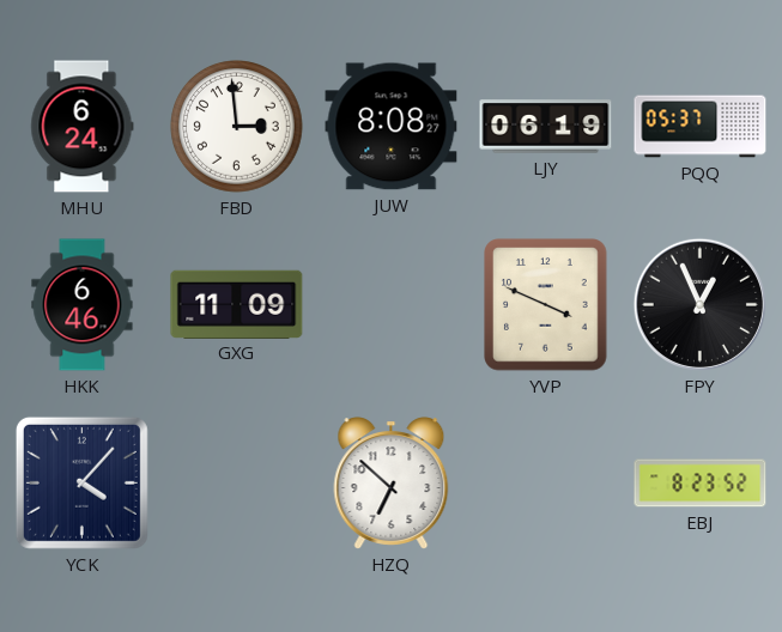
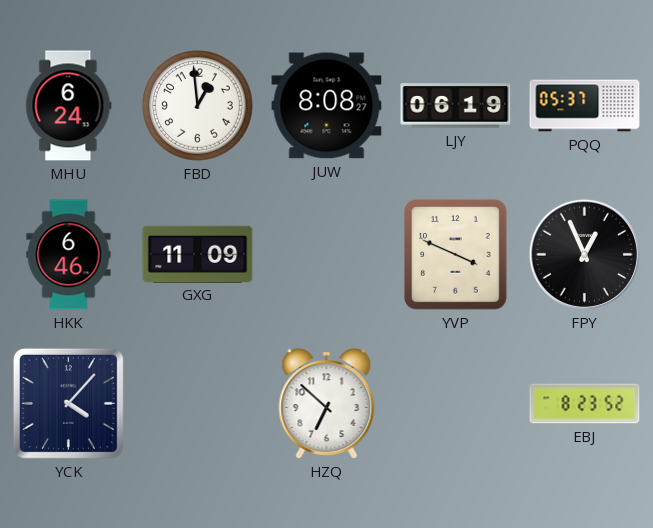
FBD: 2:59 -> 12:59 (198, 106)
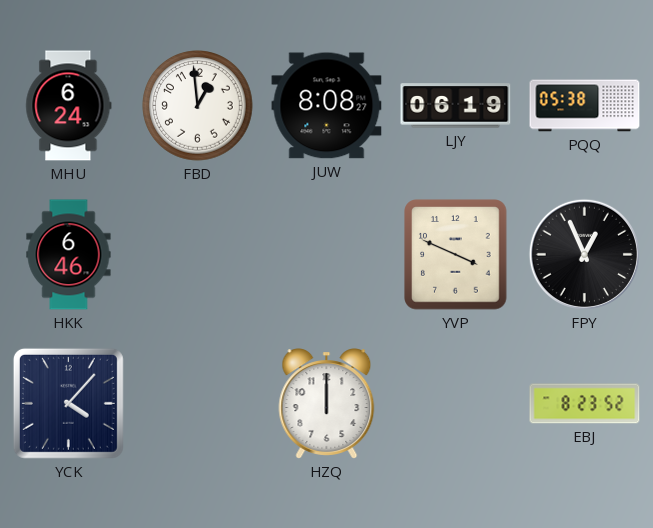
PQQ: 05:37 -> 05:38 (585, 106)
GXG: 11:09 -> none (198, 254)
HZQ: 6:52 -> 12:00 (327, 404)
